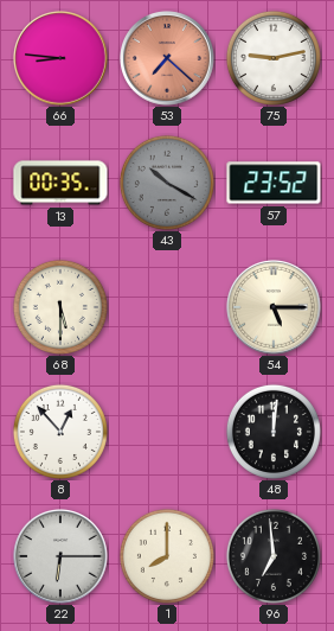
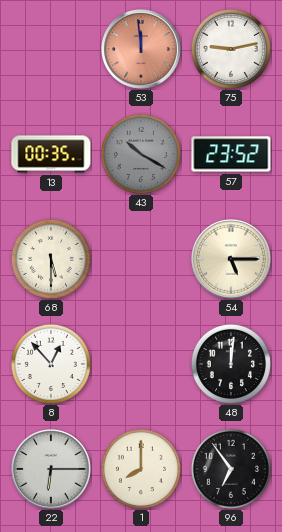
66: 8:46 -> none (62, 59)
53: 7:22 -> 11:59 (142, 50)
96: 6:59 -> 6:54 (231, 469)
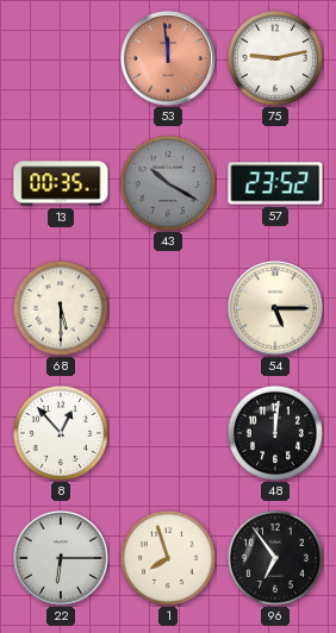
1: 8:00 -> 7:57 (168, 558)
